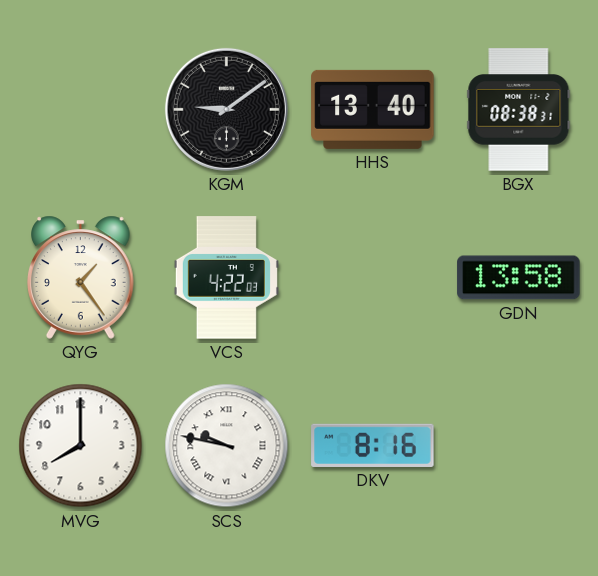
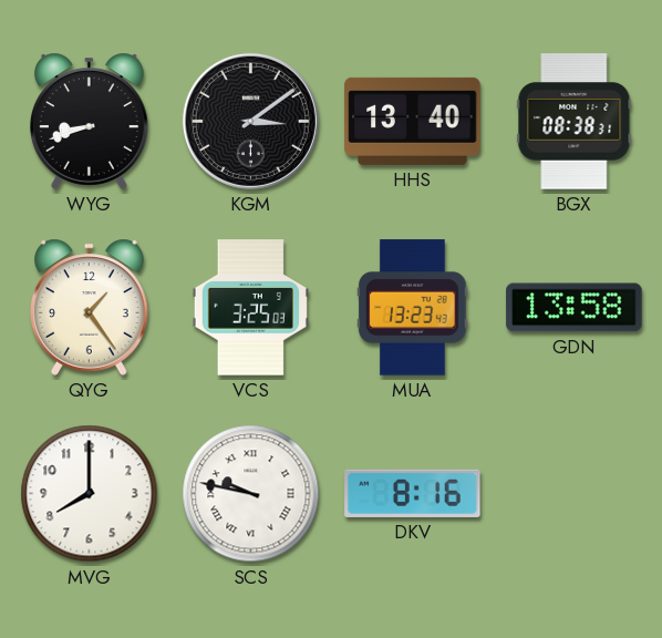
WYG: none -> 8:42 (90, 121)
KGM: 9:09 -> 3:09 (250, 121)
VCS: 4:22 -> 3:25 (250, 308)
MUA: none -> 13:23 (413, 308)
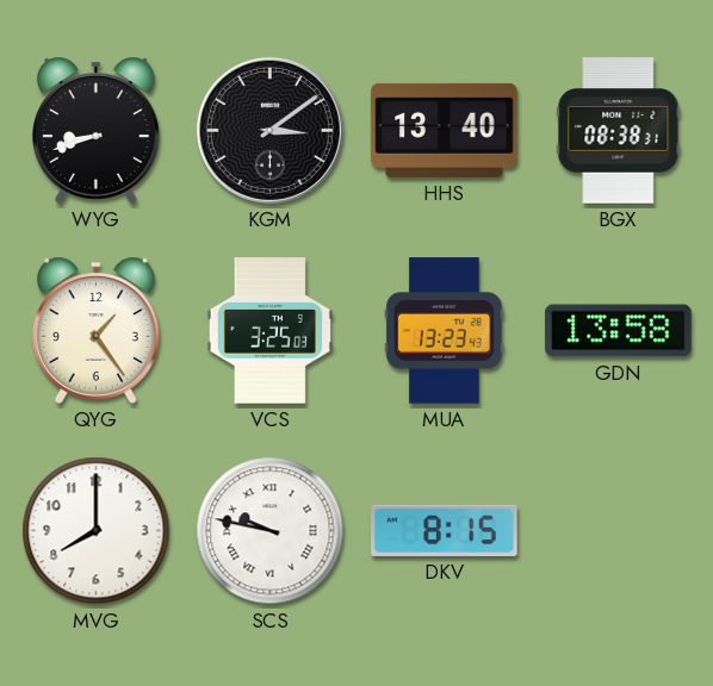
DKV: 8:16 -> 8:15 (445, 530)
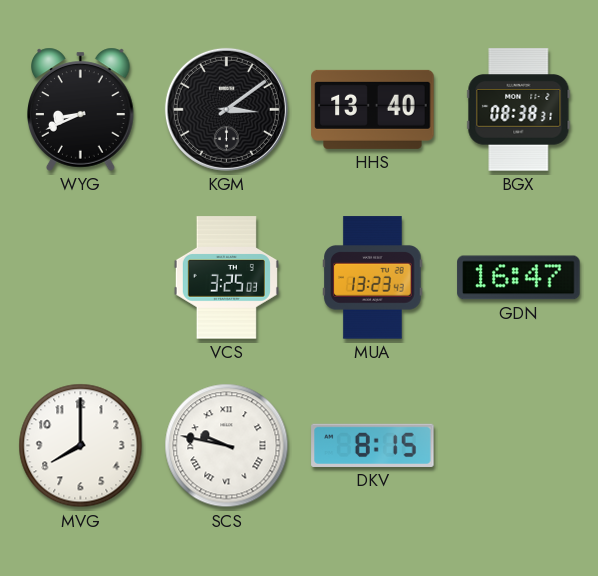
WYG: 8:42 -> 8:41 (81, 109)
QYG: 1:24 -> none (97, 330)
GDN: 13:58 -> 16:47 (519, 278)
